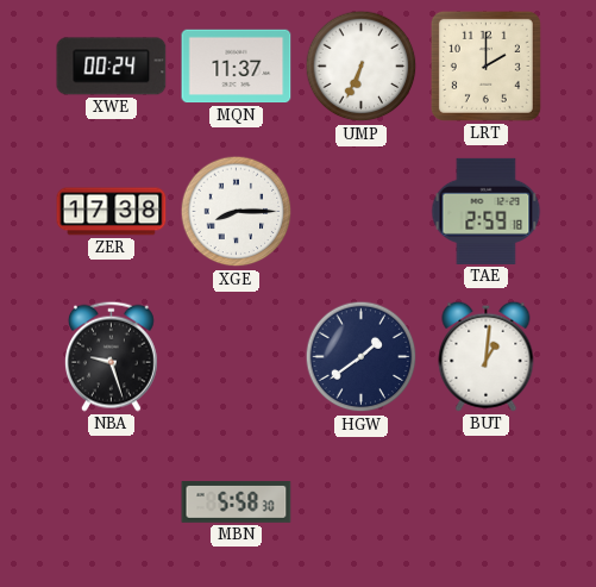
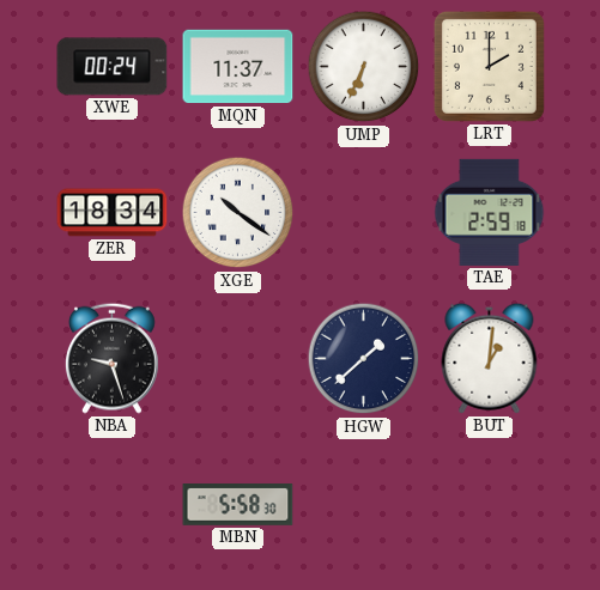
ZER: 17:38 -> 18:34 (113, 213)
XGE: 8:15 -> 10:21 (238, 213)
HGW: 1:39 -> 1:38 (364, 359)
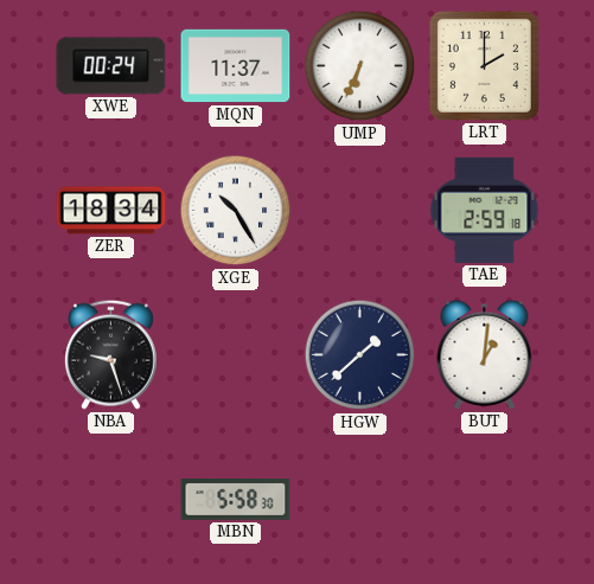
XGE: 10:21 -> 10:25 (236, 211)
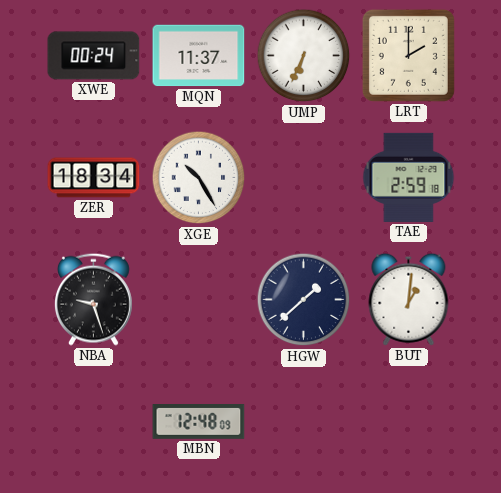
MBN: 5:58 -> 12:48 (199, 422)
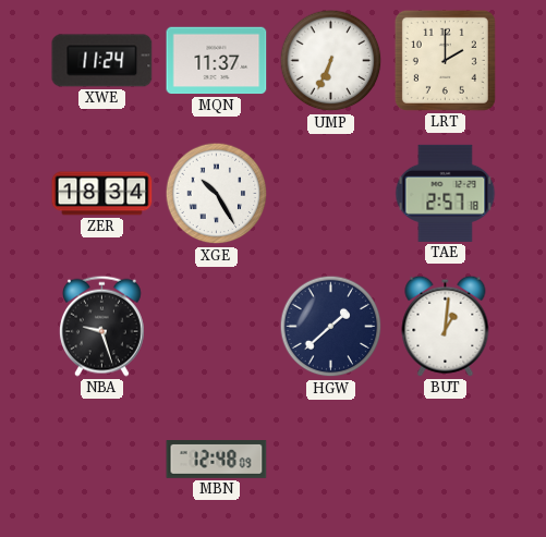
XWE: 00:24 -> 11:24 (102, 61)
TAE: 2:59 -> 2:57 (446, 193)
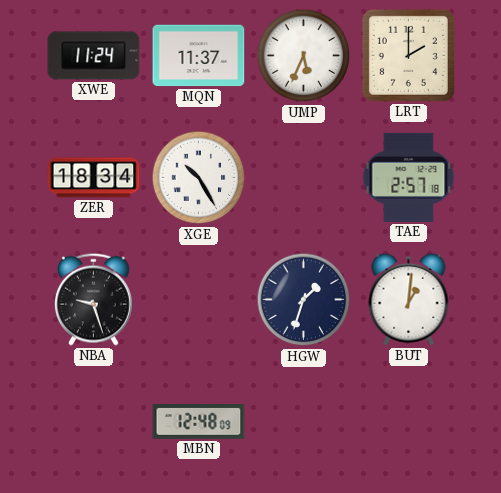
UMP: 6:34 -> 5:34 (304, 56)
HGW: 1:38 -> 1:33 (304, 300)
